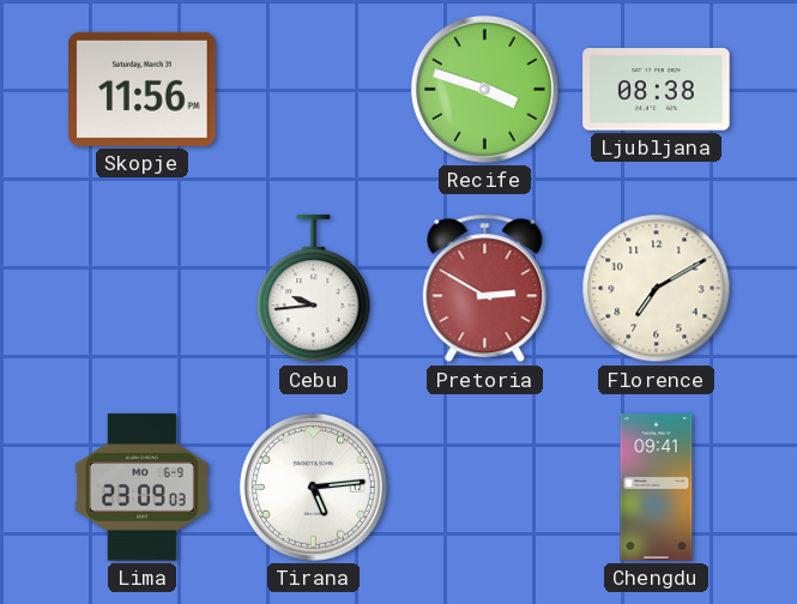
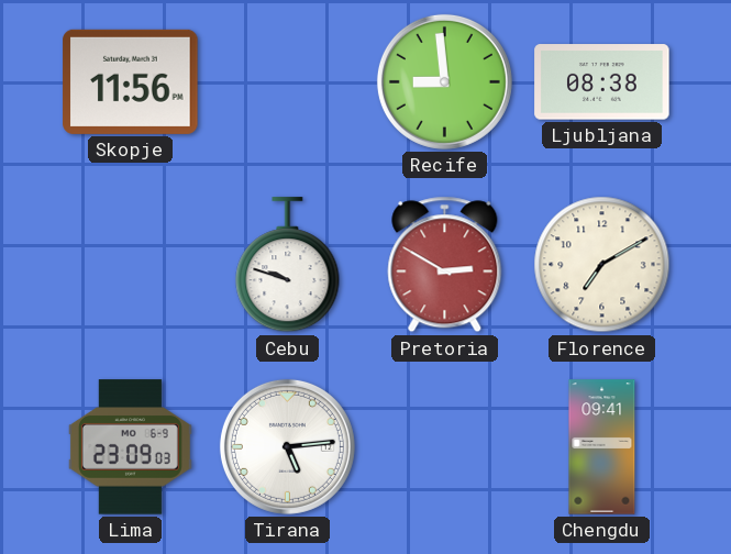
Recife: 3:48 -> 8:59 (444, 81)
Cebu: 9:44 -> 9:48 (288, 265)
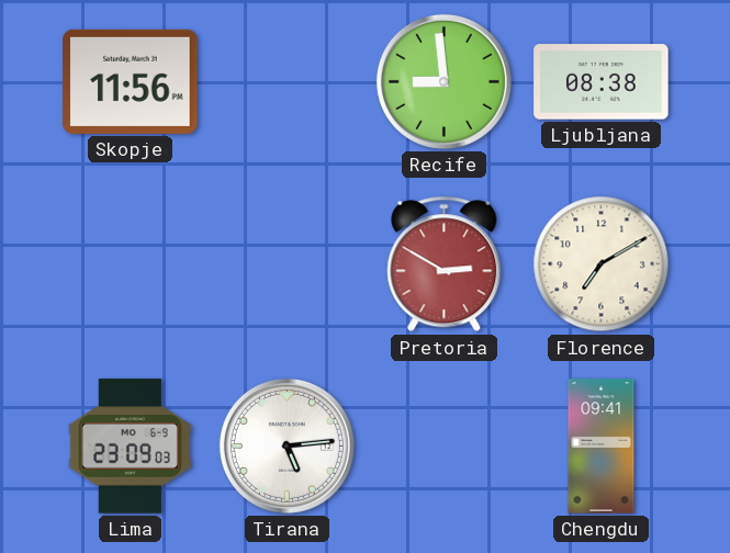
Cebu: 9:48 -> none (288, 265)
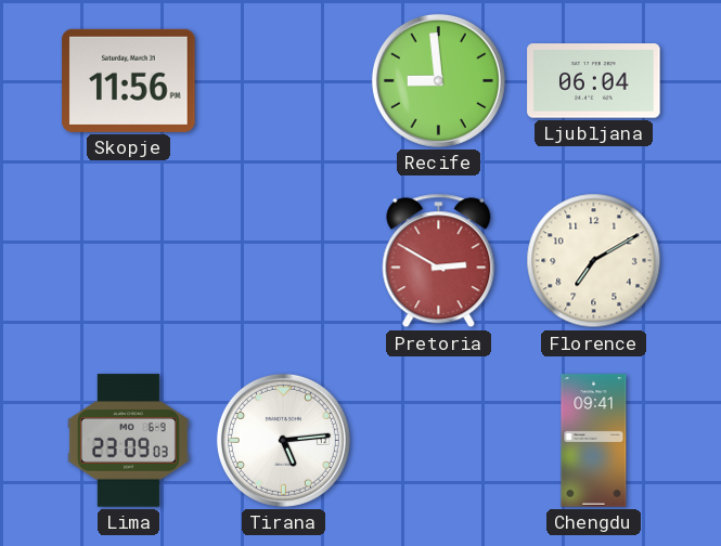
Ljubljana: 08:38 -> 06:04 (594, 81)
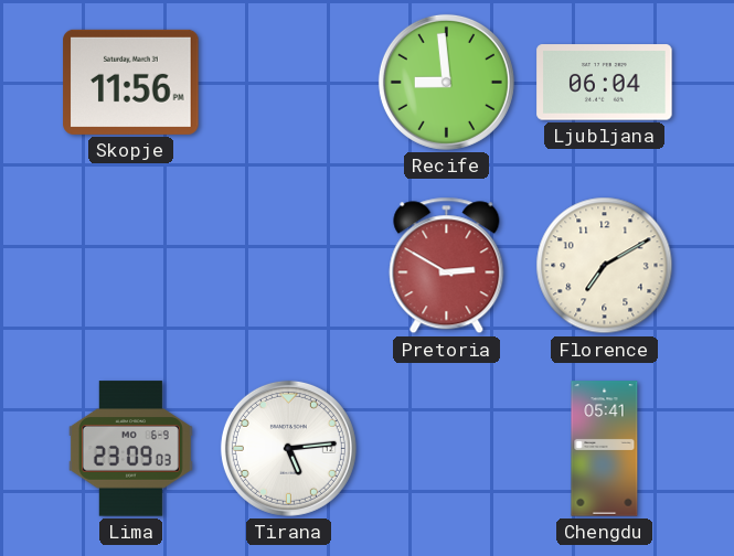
Chengdu: 09:41 -> 05:41 (605, 449)
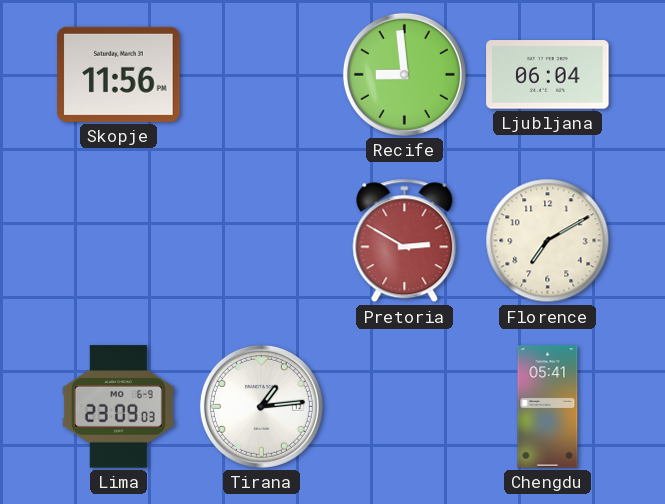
Tirana: 5:14 -> 1:14 (261, 406)
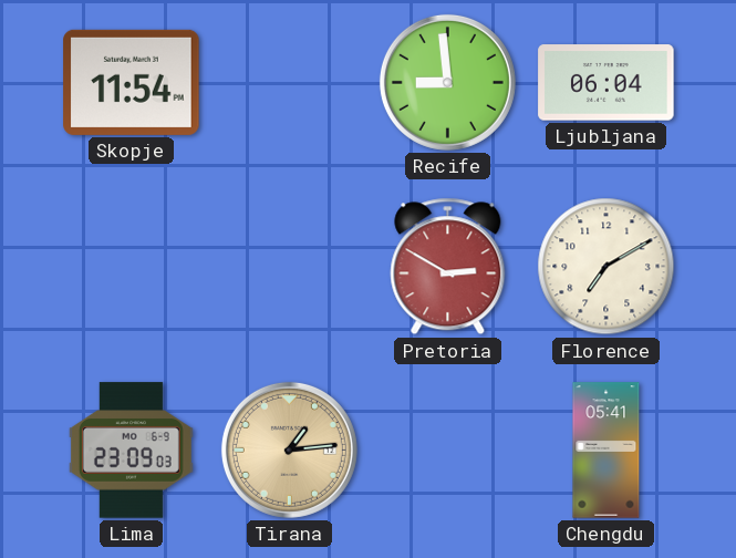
Skopje: 11:56 -> 11:54 (132, 82)
Tirana dial: white -> champagne (289, 449)
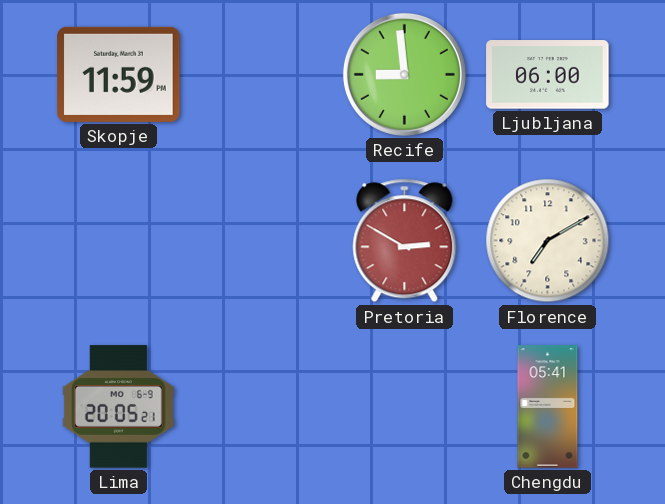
Skopje: 11:54 -> 11:59 (119, 74)
Ljubljana: 06:04 -> 06:00 (548, 75)
Lima: 23:09 -> 20:05 (118, 407)
Tirana: 1:14 -> none (289, 449)
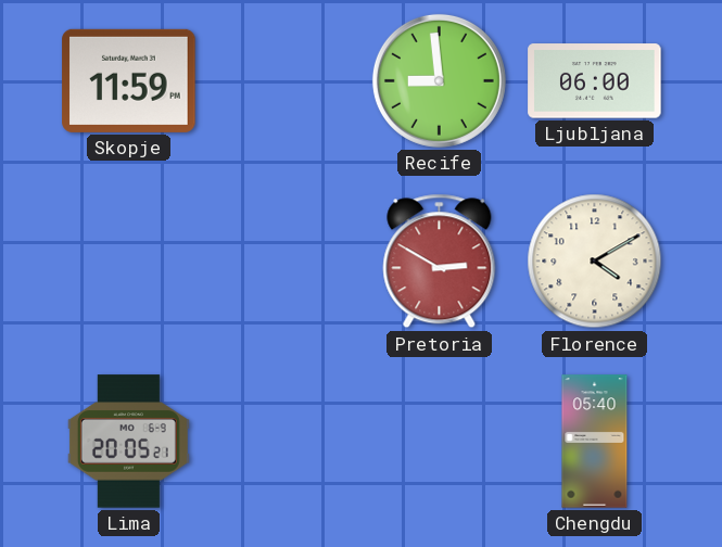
Florence: 7:10 -> 4:10 (595, 262)
Chengdu: 05:41 -> 05:40 (595, 442)
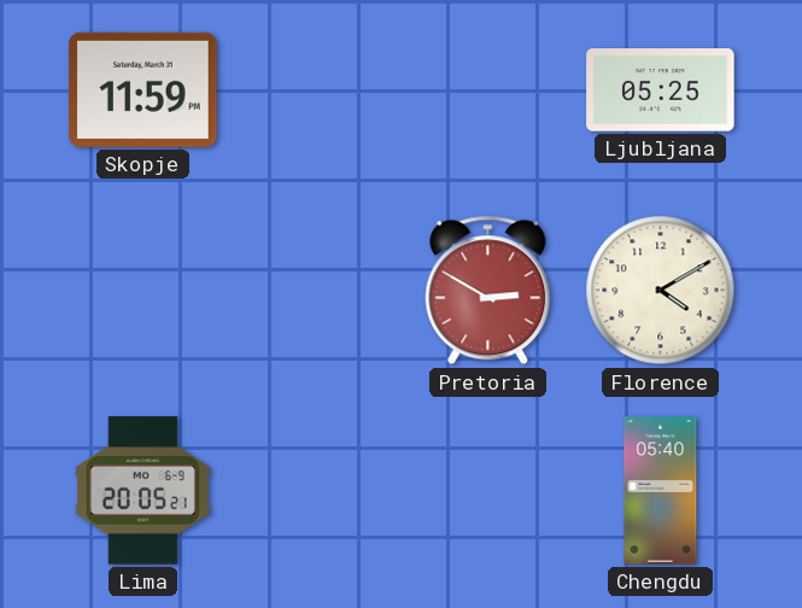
Recife: 8:59 -> none (439, 80)
Ljubljana: 06:00 -> 05:25 (661, 90)
